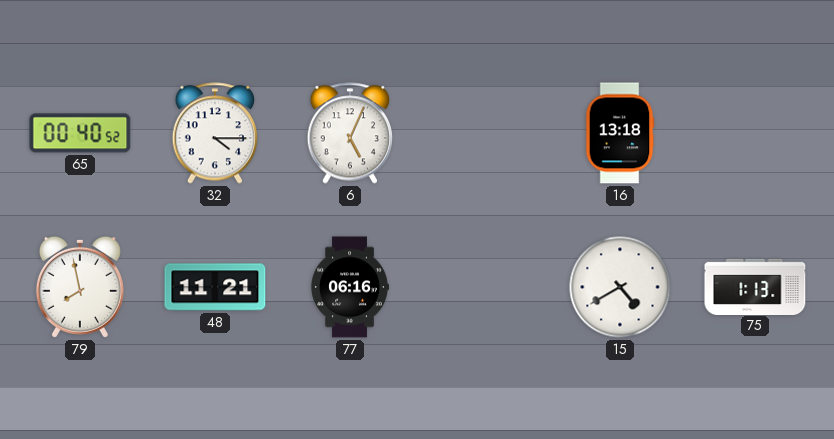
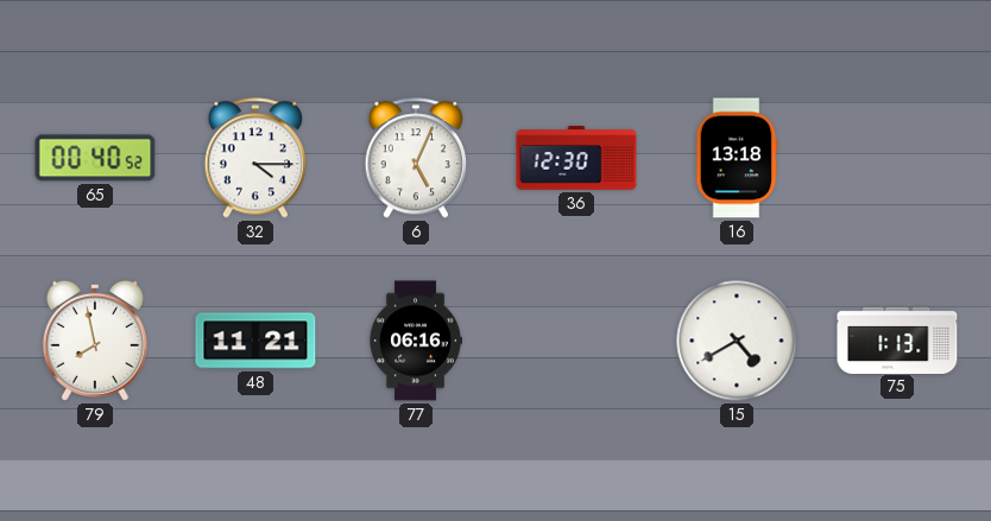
36: none -> 12:30 (576, 158)
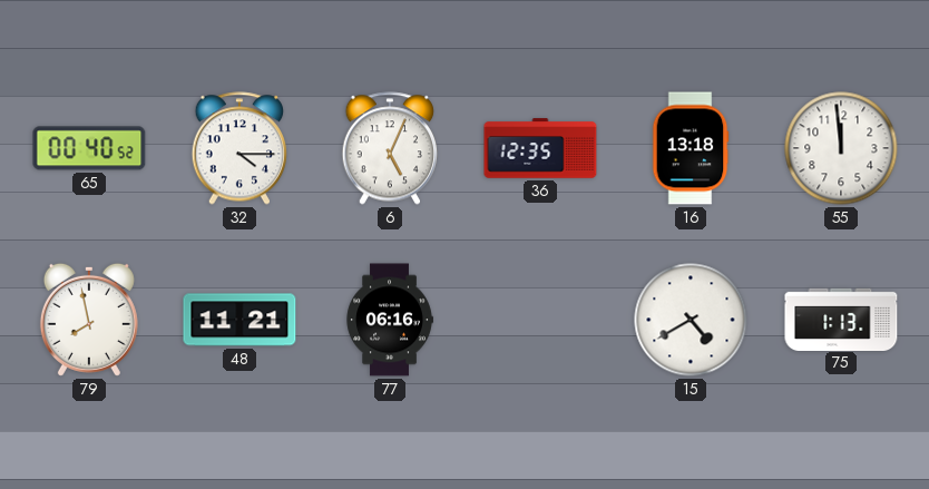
36: 12:30 -> 12:35 (540, 148)
55: none -> 11:59 (841, 148)
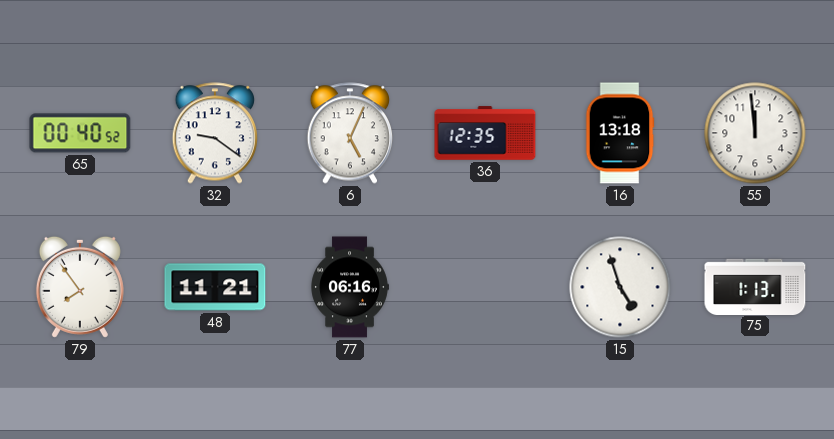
32: 4:15 -> 9:21 (215, 133)
79: 7:58 -> 7:54 (80, 287)
15: 4:40 -> 4:57 (620, 287)
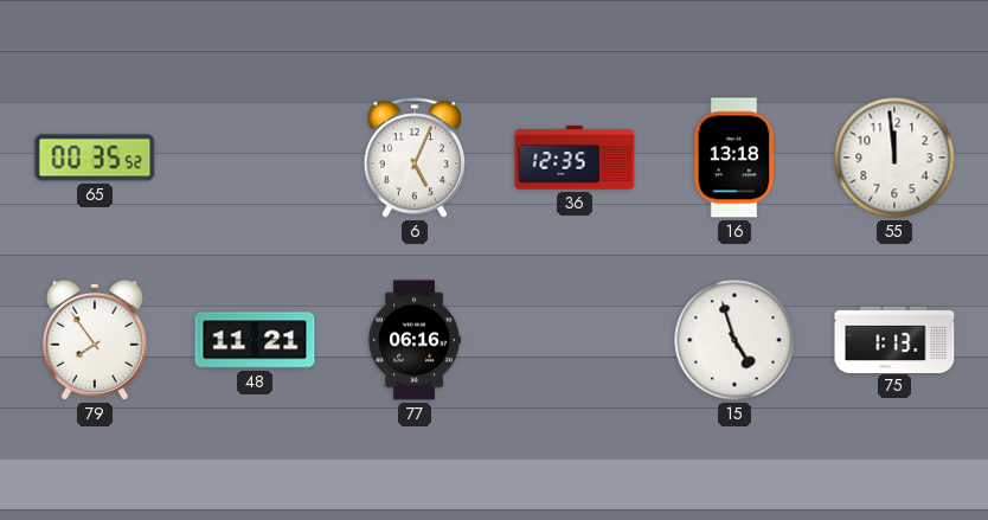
65: 00:40 -> 00:35 (95, 158)
32: 9:21 -> none (215, 133)
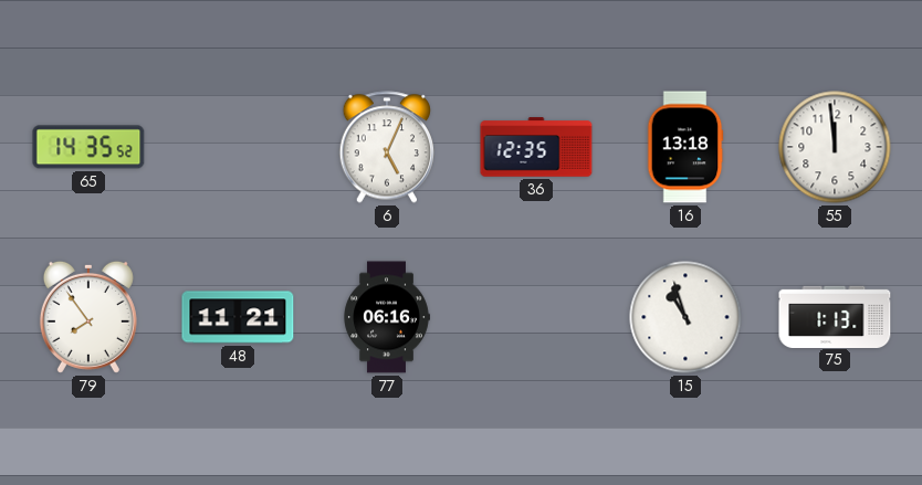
65: 00:35 -> 14:35 (88, 147)
15: 4:57 -> 10:57 (685, 317)
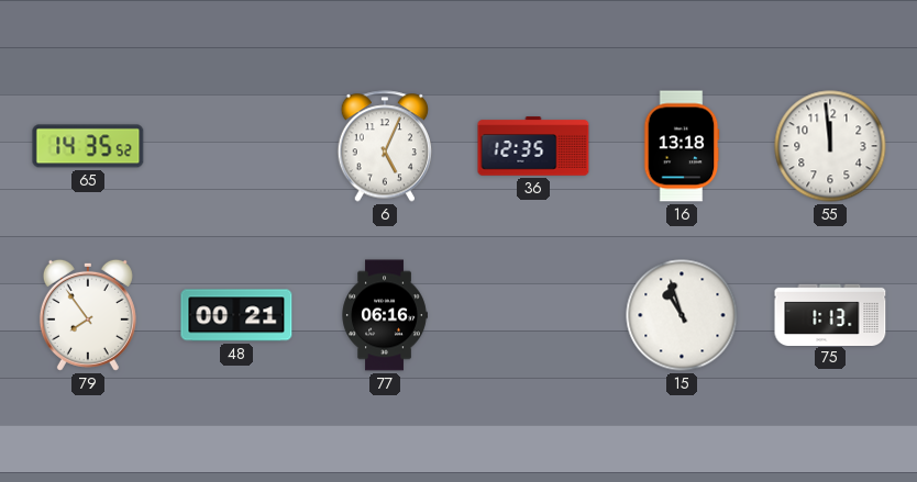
48: 11:21 -> 00:21 (236, 315)
